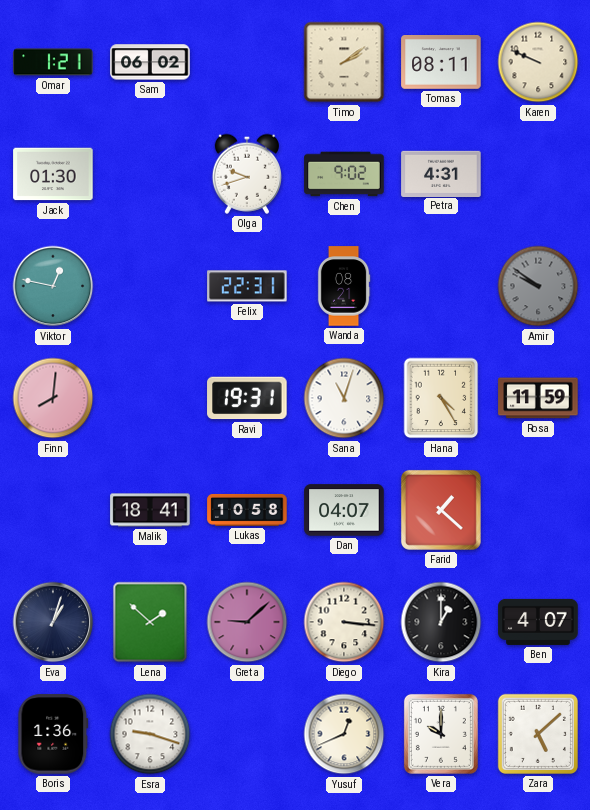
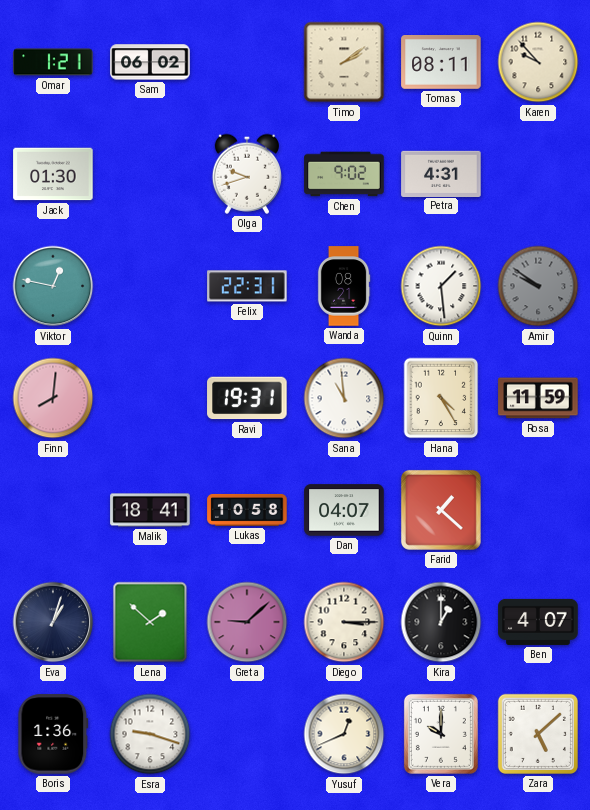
Karen: 9:49 -> 9:53 (538, 62)
Quinn: none -> 1:29 (441, 286)
Sana: 11:03 -> 10:59 (344, 398)
Diego: 3:16 -> 3:15 (344, 622)
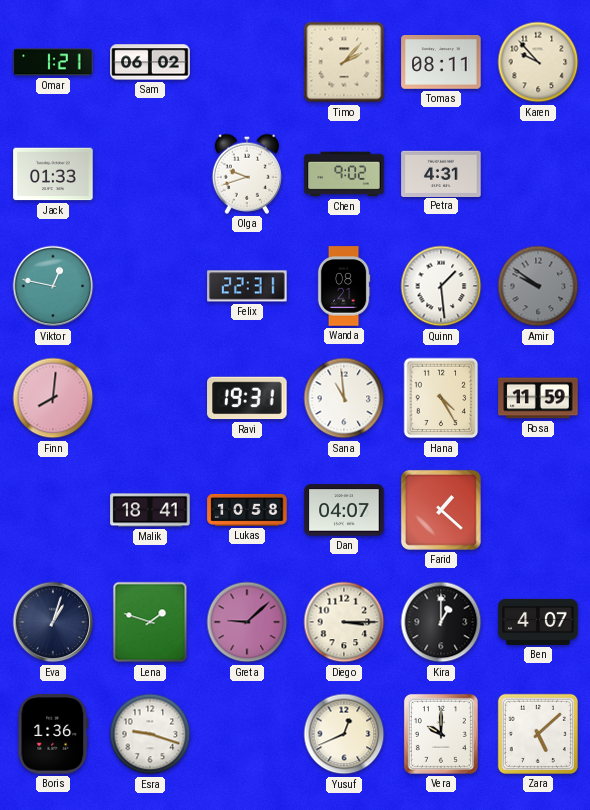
Timo: 2:09 -> 2:07 (344, 62)
Jack: 01:30 -> 01:33 (53, 174)
Lena: 1:52 -> 1:48 (150, 622)
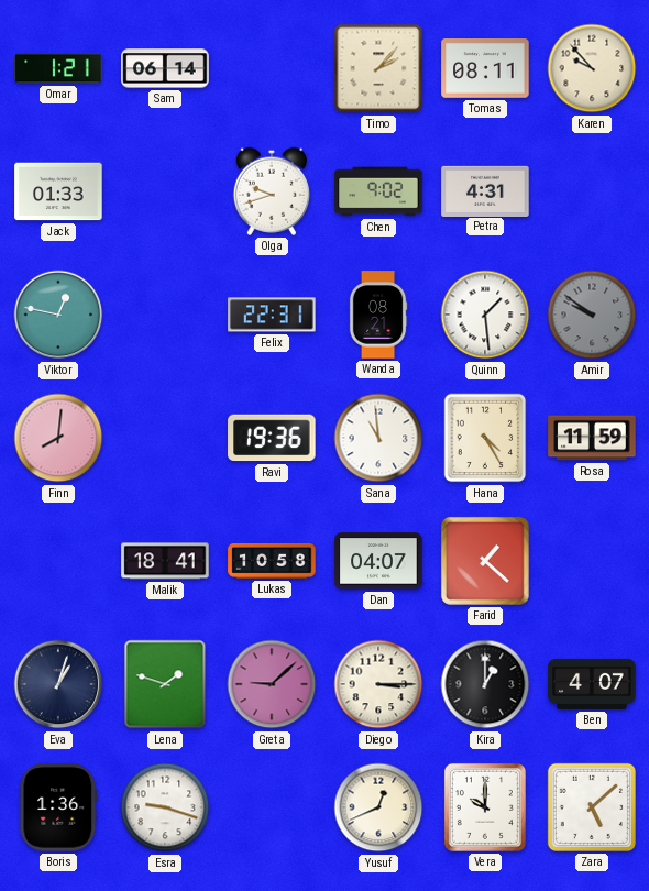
Sam: 06:02 -> 06:14 (165, 68)
Ravi: 19:31 -> 19:36 (272, 438)
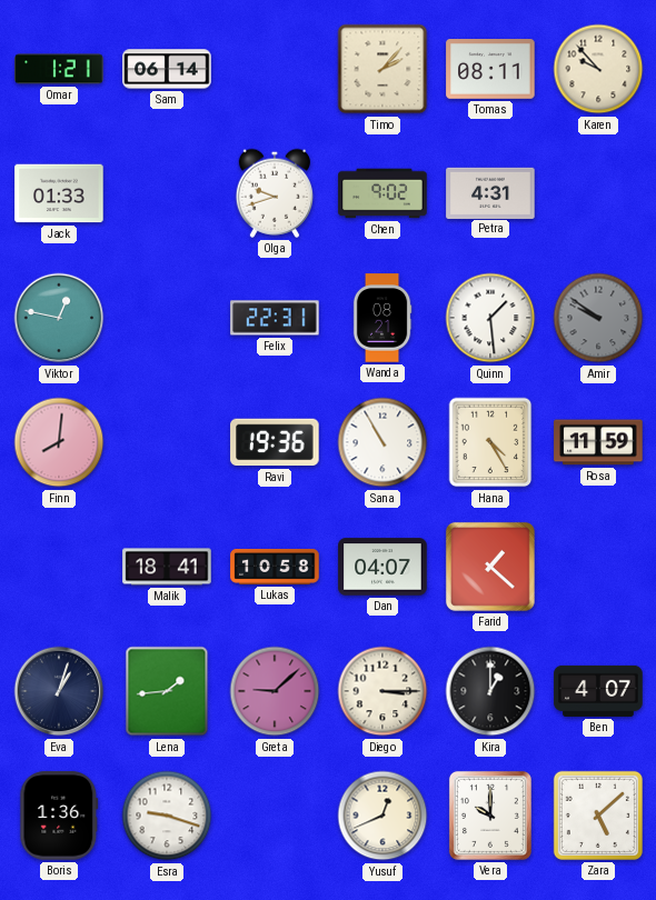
Sana: 10:59 -> 10:55 (382, 442)
Lena: 1:48 -> 1:44 (167, 691)
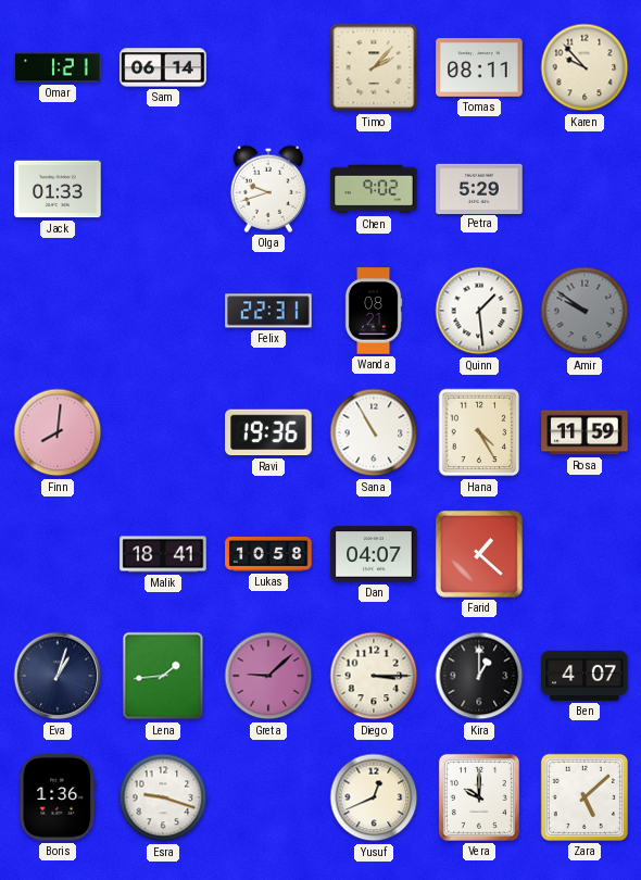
Petra: 4:31 -> 5:29 (479, 188)
Viktor: 12:47 -> none (59, 318)
